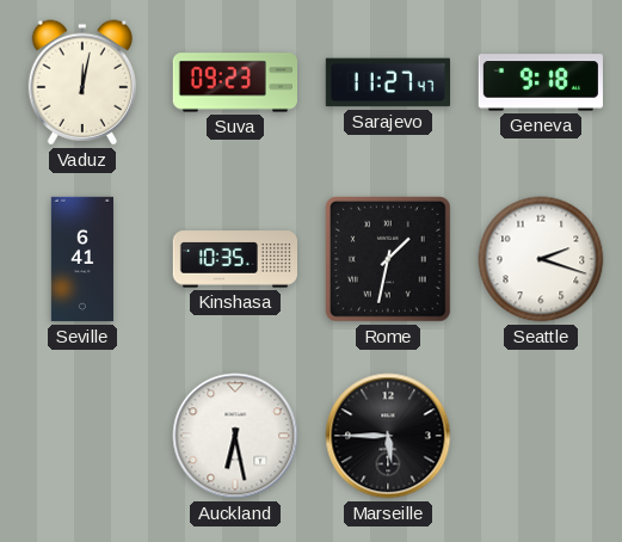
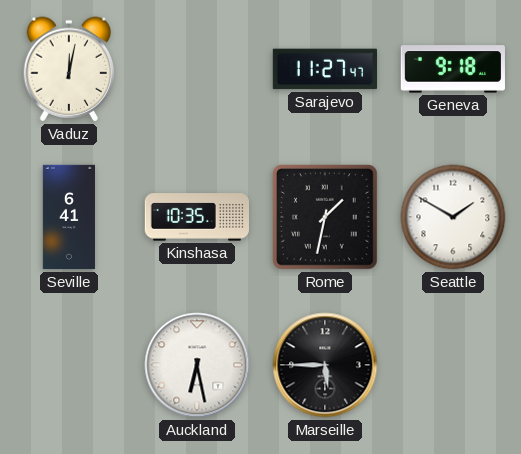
Suva: 09:23 -> none (234, 82)
Seattle: 2:18 -> 1:50 (453, 217)
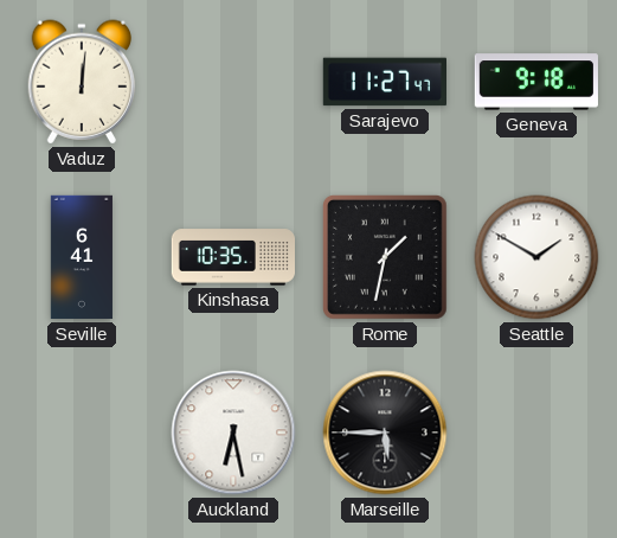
Vaduz: 12:02 -> 12:01 (82, 82)
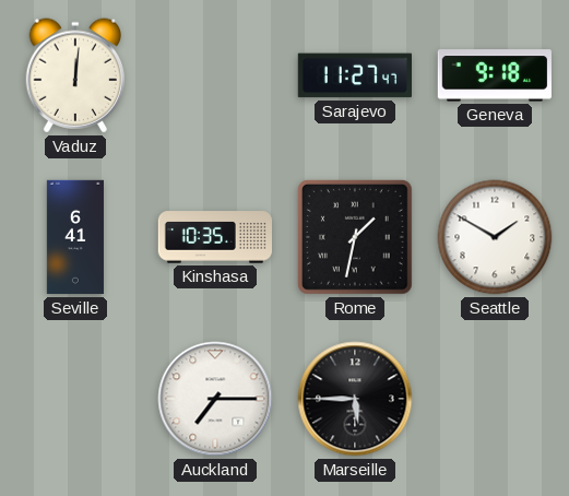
Auckland: 6:28 -> 7:15 (215, 399)
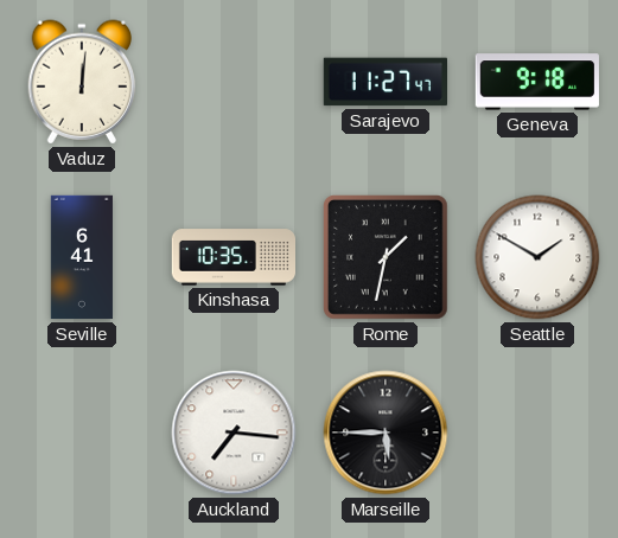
Auckland: 7:15 -> 7:16 (234, 433)
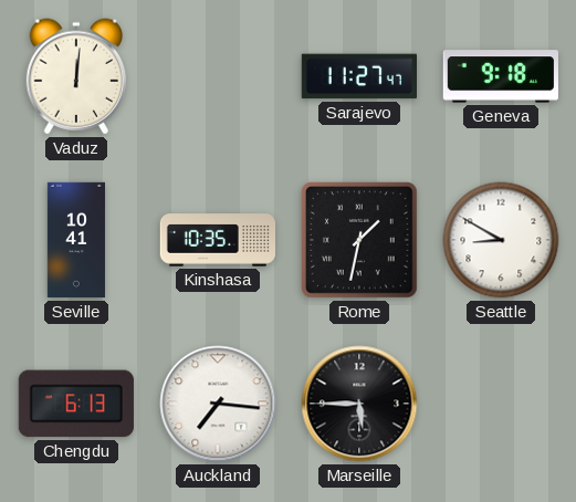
Seville: 6:41 -> 10:41 (76, 240)
Seattle: 1:50 -> 8:50 (501, 240)
Chengdu: none -> 6:13 (76, 404)
